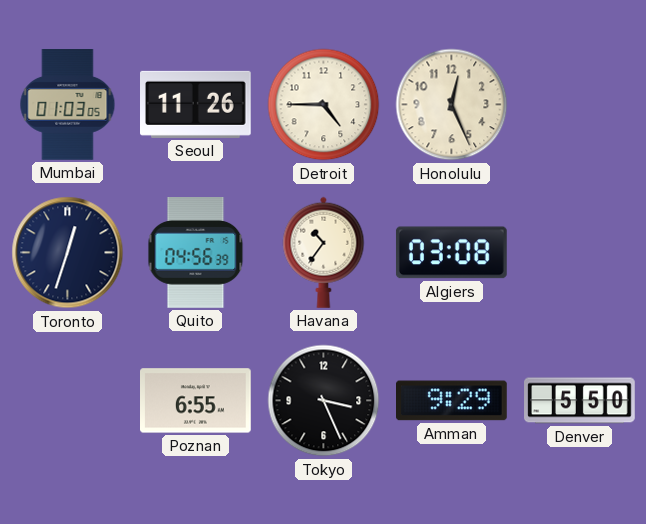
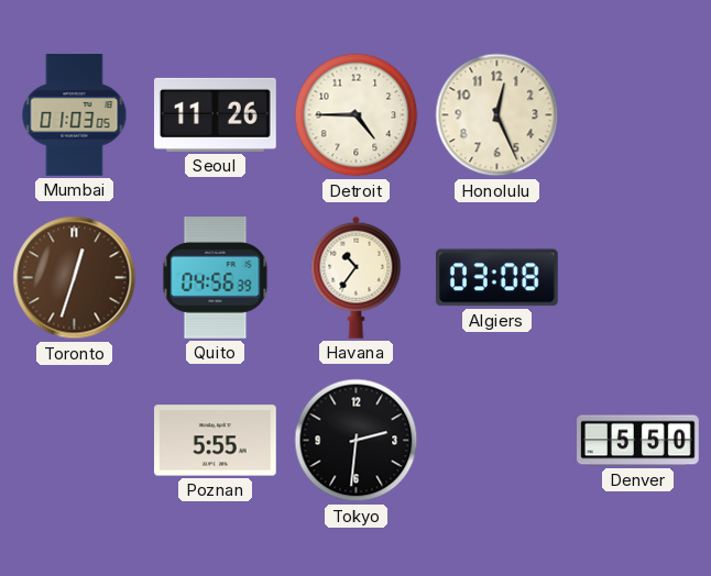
Toronto dial: navy -> brown (75, 278)
Poznan: 6:55 -> 5:55 (216, 441)
Tokyo: 3:26 -> 2:31 (357, 441)
Amman: 9:29 -> none (452, 401)
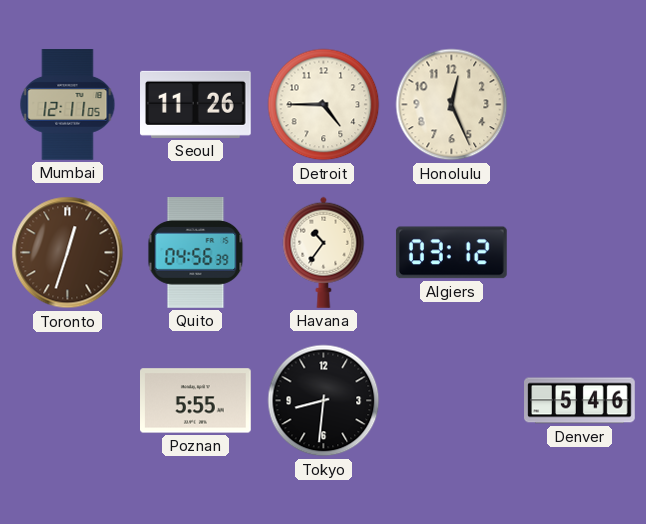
Mumbai: 01:03 -> 12:11 (68, 105)
Algiers: 03:08 -> 03:12 (451, 253)
Tokyo: 2:31 -> 8:31 (324, 401)
Denver: 5:50 -> 5:46 (580, 401)
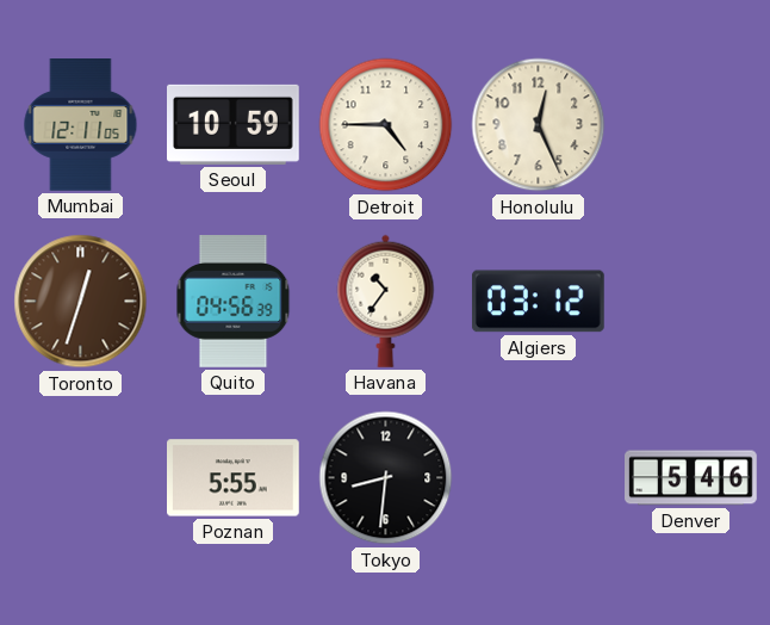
Seoul: 11:26 -> 10:59 (234, 124)
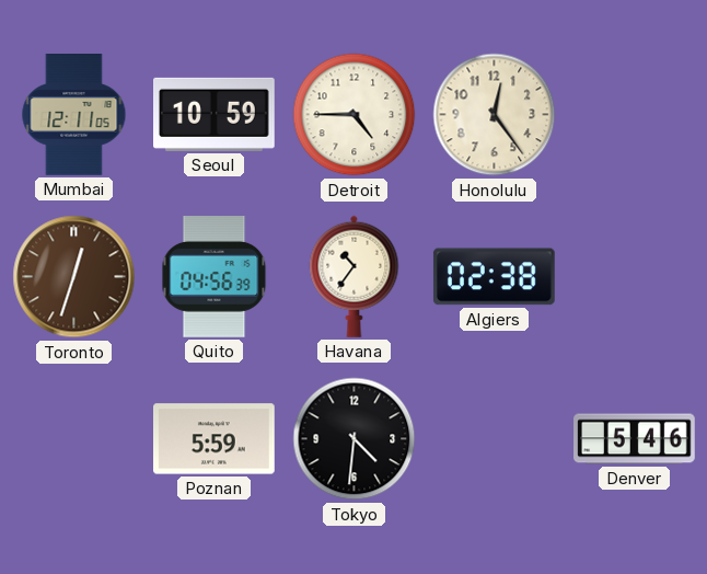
Honolulu: 12:26 -> 12:24 (495, 115)
Algiers: 03:12 -> 02:38 (494, 277)
Poznan: 5:55 -> 5:59 (215, 439)
Tokyo: 8:31 -> 4:31 (355, 439)
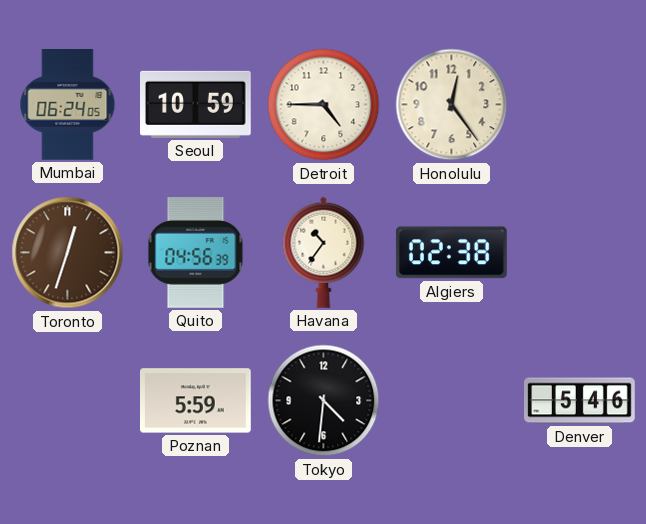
Mumbai: 12:11 -> 06:24 (68, 105)
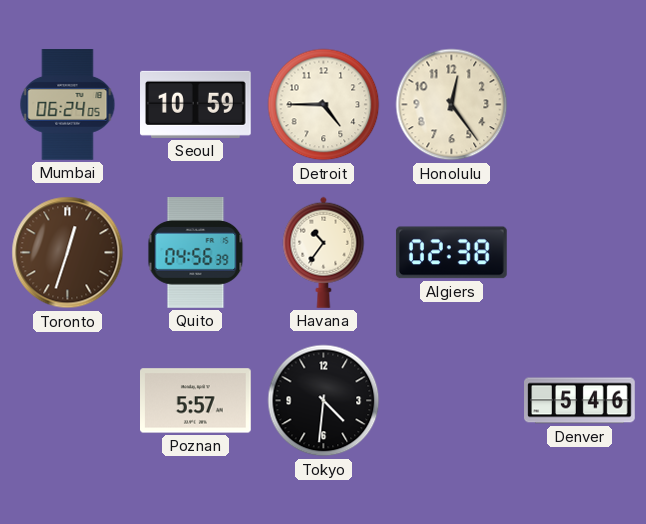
Poznan: 5:59 -> 5:57 (196, 401)
